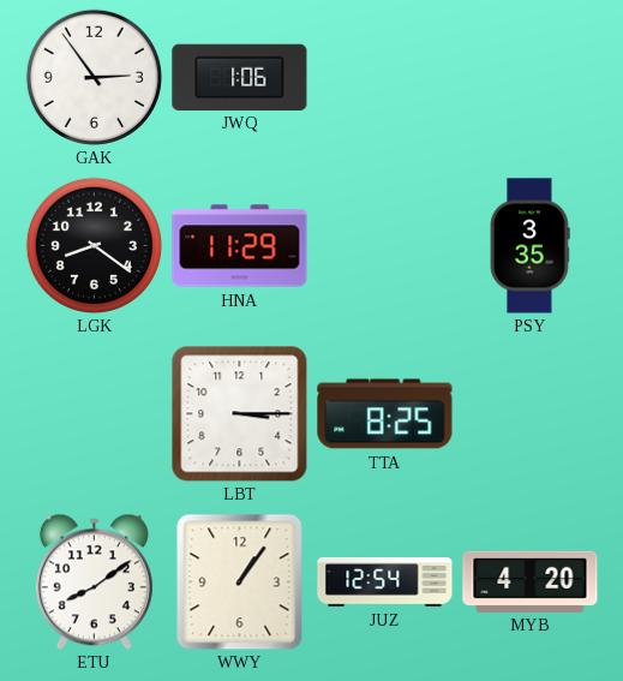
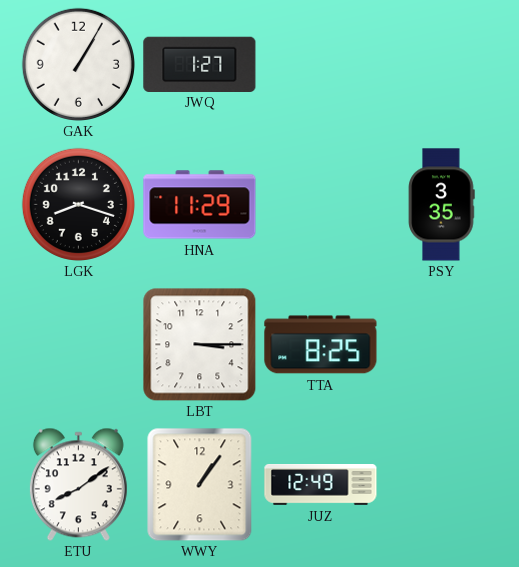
GAK: 2:54 -> 1:05 (78, 64)
JWQ: 1:06 -> 1:27 (200, 64)
LGK: 8:21 -> 8:18 (78, 204)
JUZ: 12:54 -> 12:49 (321, 485)
MYB: 4:20 -> none (531, 581)
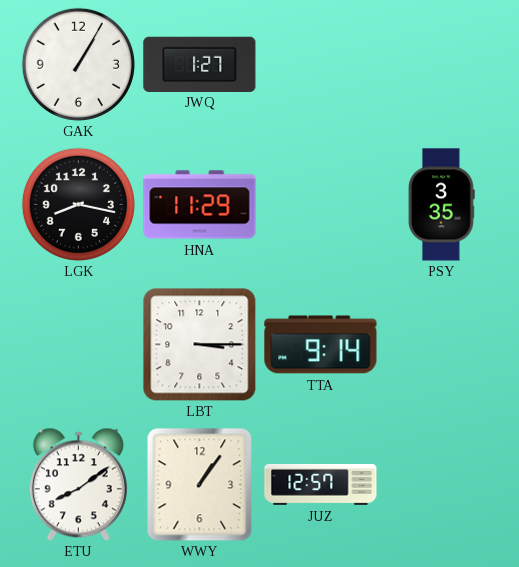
LGK: 8:18 -> 8:17 (78, 204)
TTA: 8:25 -> 9:14 (321, 345)
JUZ: 12:49 -> 12:57 (321, 485)
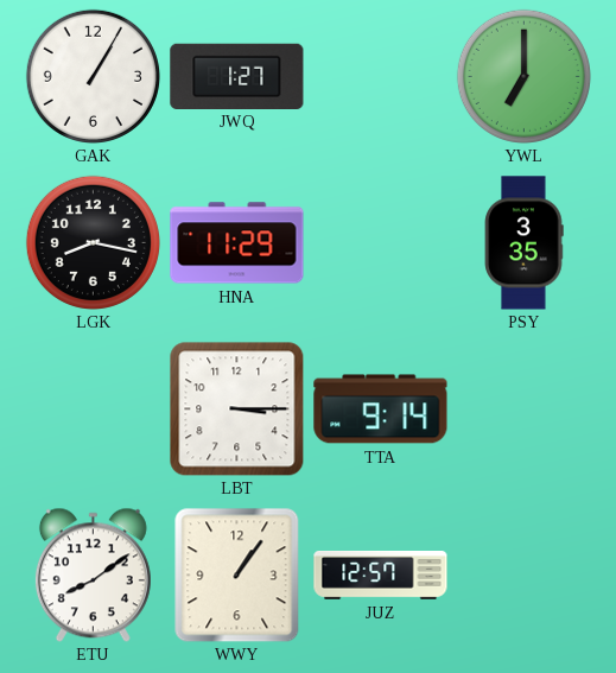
YWL: none -> 7:00 (523, 76)
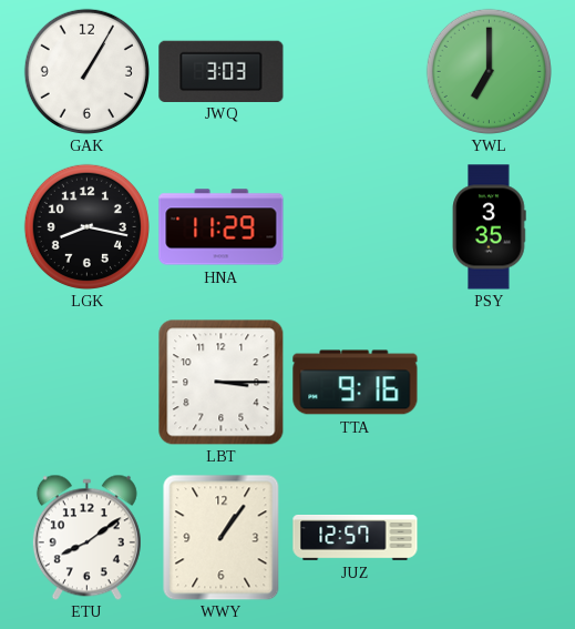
JWQ: 1:27 -> 3:03 (222, 71)
TTA: 9:14 -> 9:16 (356, 383)
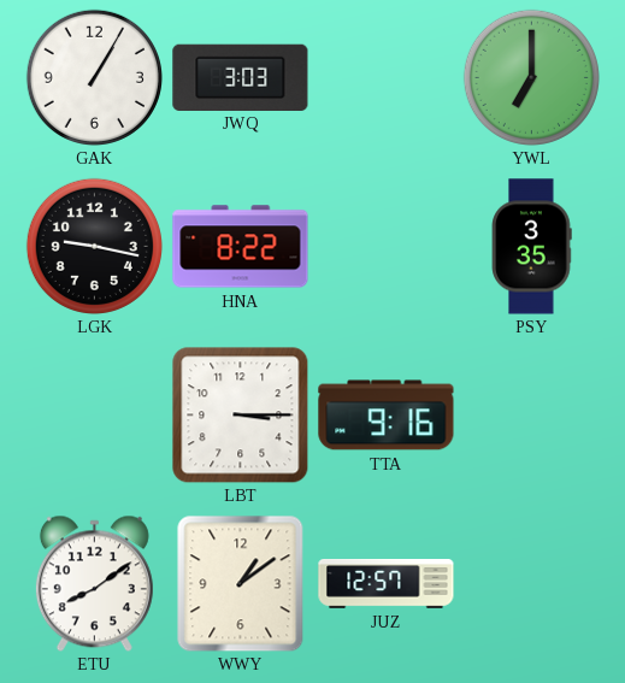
LGK: 8:17 -> 9:17 (94, 246)
HNA: 11:29 -> 8:22 (241, 247)
WWY: 1:06 -> 1:09 (241, 583)
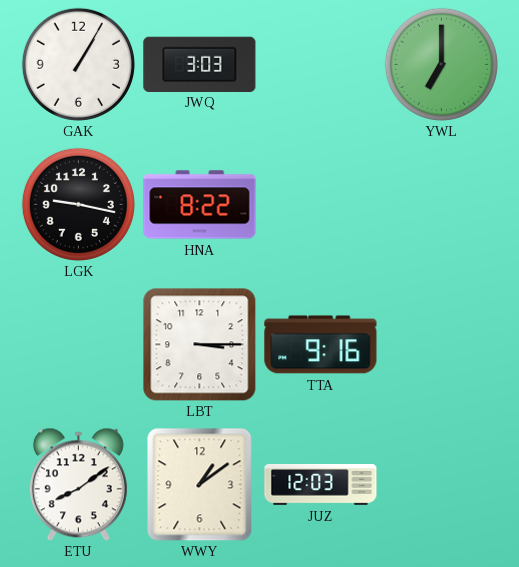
PSY: 3:35 -> none (531, 247)
JUZ: 12:57 -> 12:03 (321, 485)
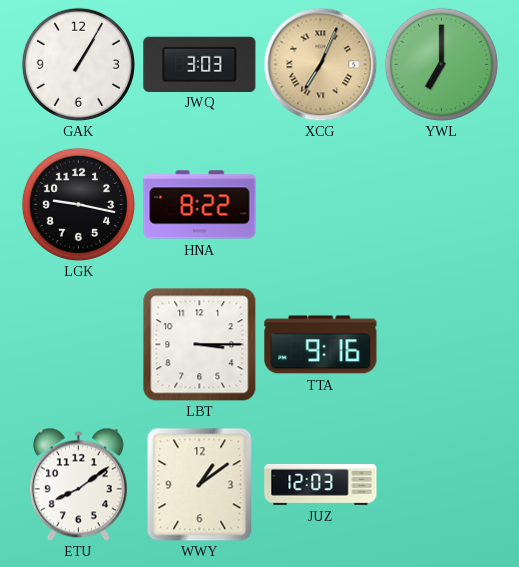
XCG: none -> 7:04 (320, 64)
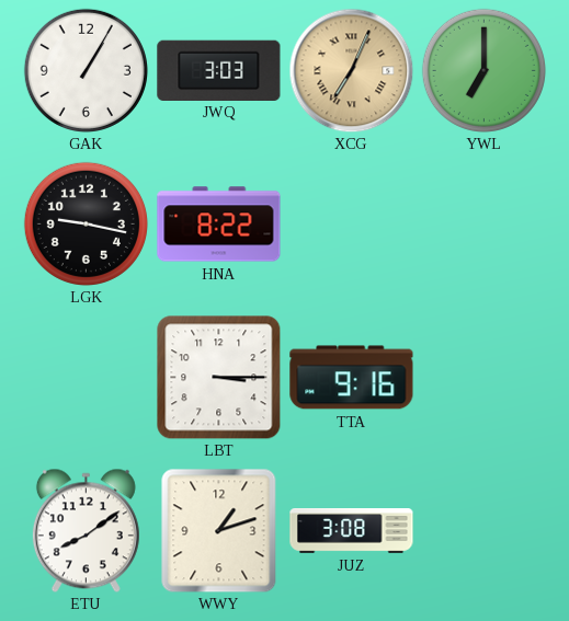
WWY: 1:09 -> 1:12 (219, 530)
JUZ: 12:03 -> 3:08 (352, 531)
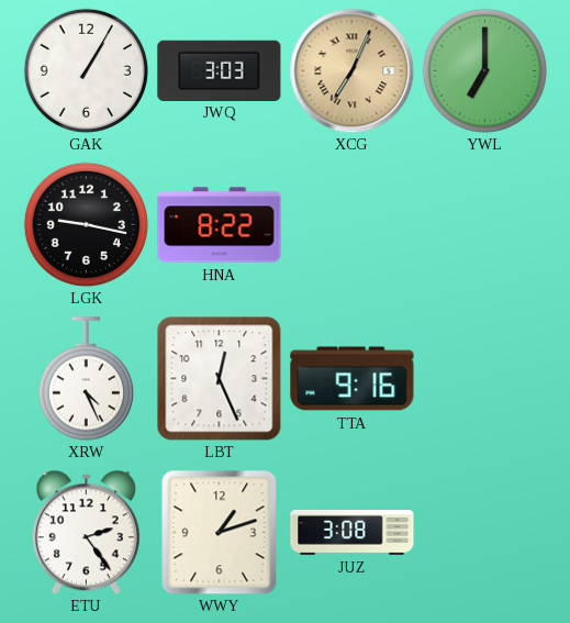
XRW: none -> 4:26 (86, 379)
LBT: 3:15 -> 12:26 (219, 378)
ETU: 8:09 -> 2:24 (86, 532)
